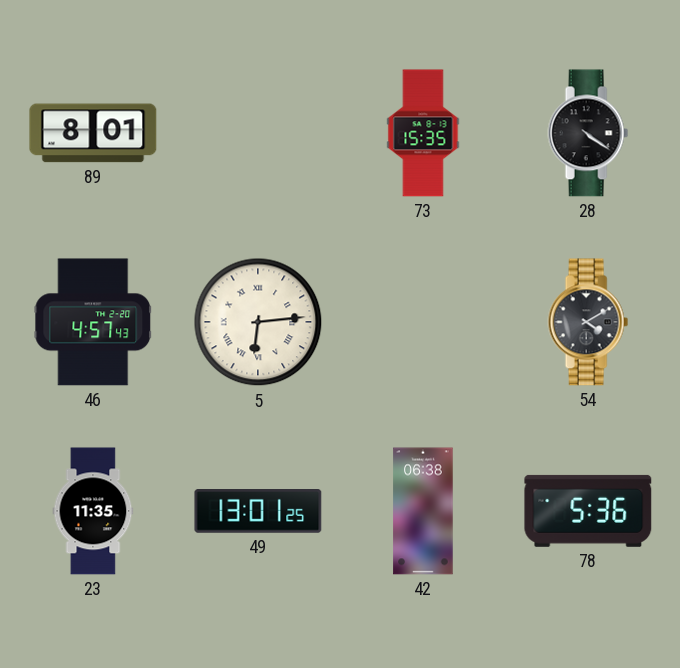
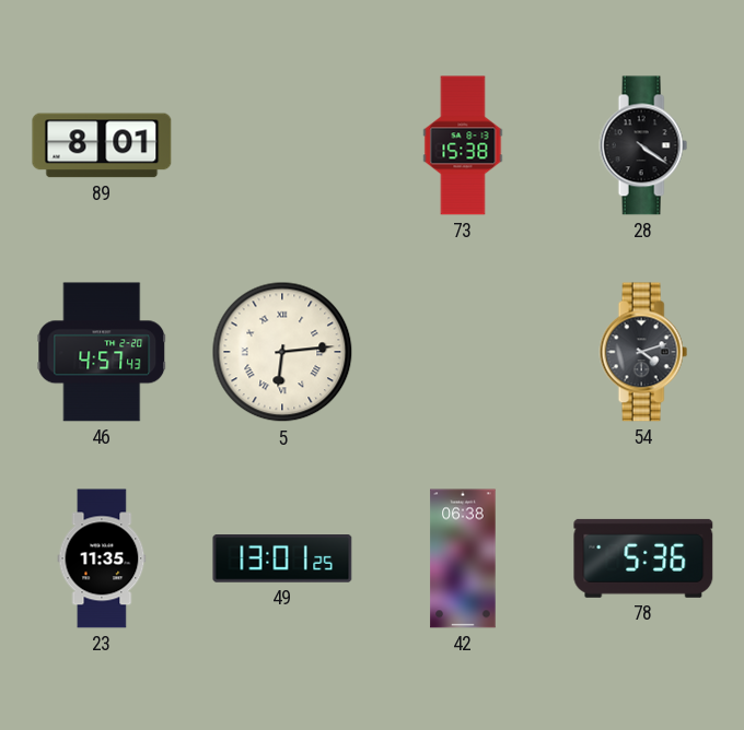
73: 15:35 -> 15:38 (463, 145)
54: 4:10 -> 4:12 (643, 352)
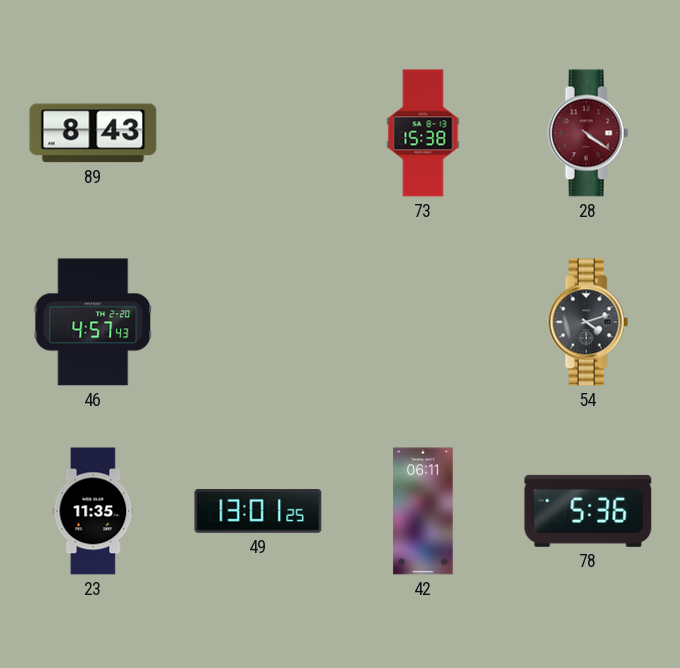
89: 8:01 -> 8:43 (93, 133)
28 dial: black -> burgundy (588, 133)
5: 6:14 -> none (282, 352)
42: 06:38 -> 06:11 (423, 511)
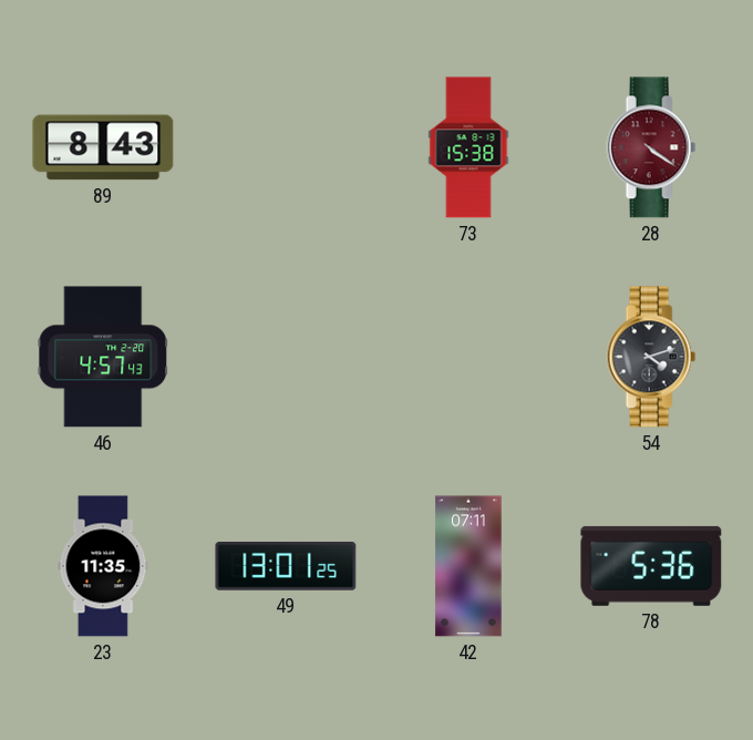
42: 06:11 -> 07:11 (468, 566)
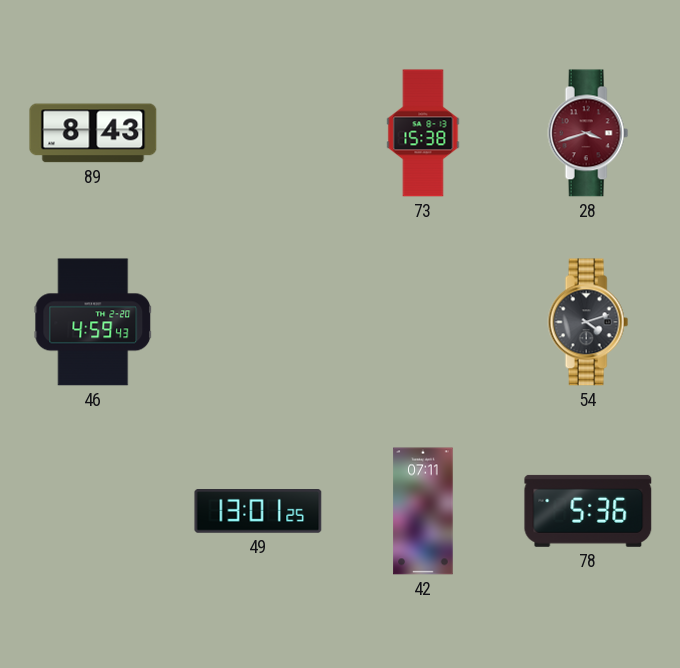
28: 4:21 -> 3:42 (588, 133)
46: 4:57 -> 4:59 (93, 322)
23: 11:35 -> none (103, 566)
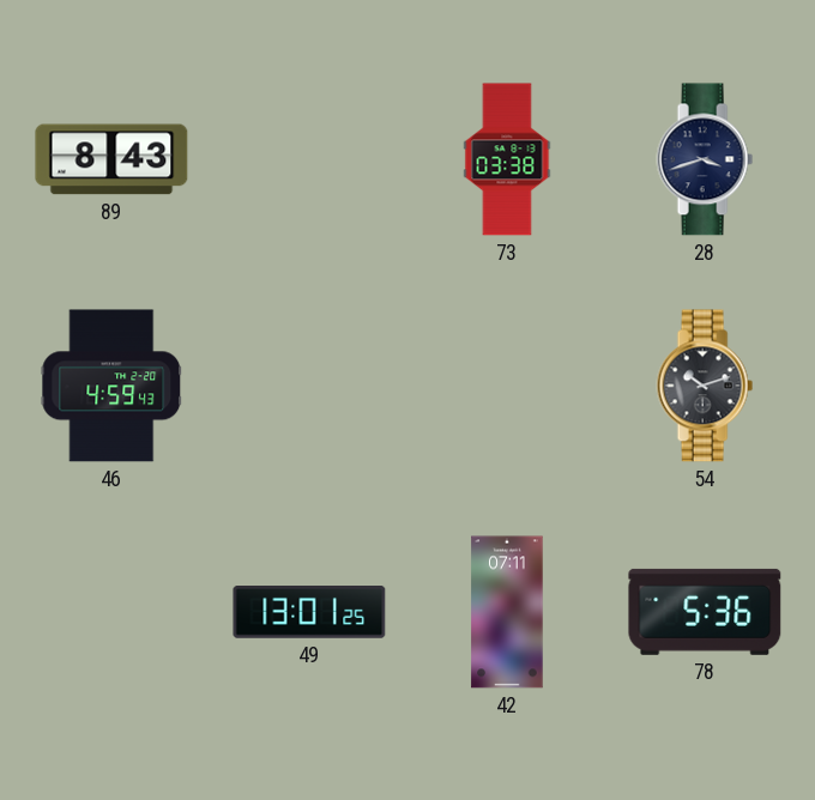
73: 15:38 -> 03:38 (507, 159)
28 dial: burgundy -> navy (705, 159)
54: 4:12 -> 10:12 (705, 386)
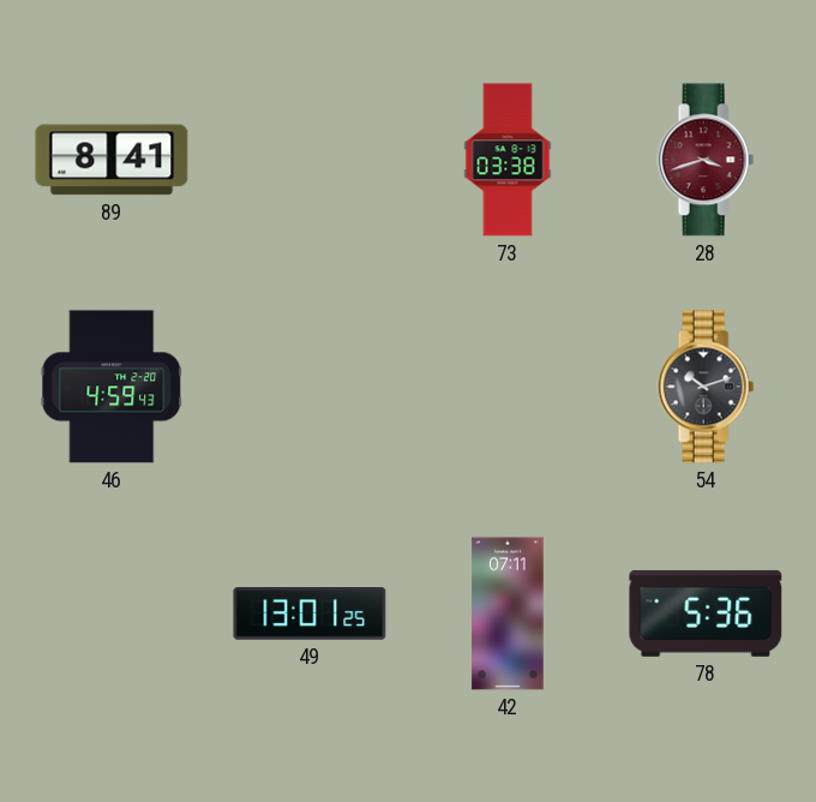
89: 8:43 -> 8:41 (112, 160)
28 dial: navy -> burgundy (706, 160)
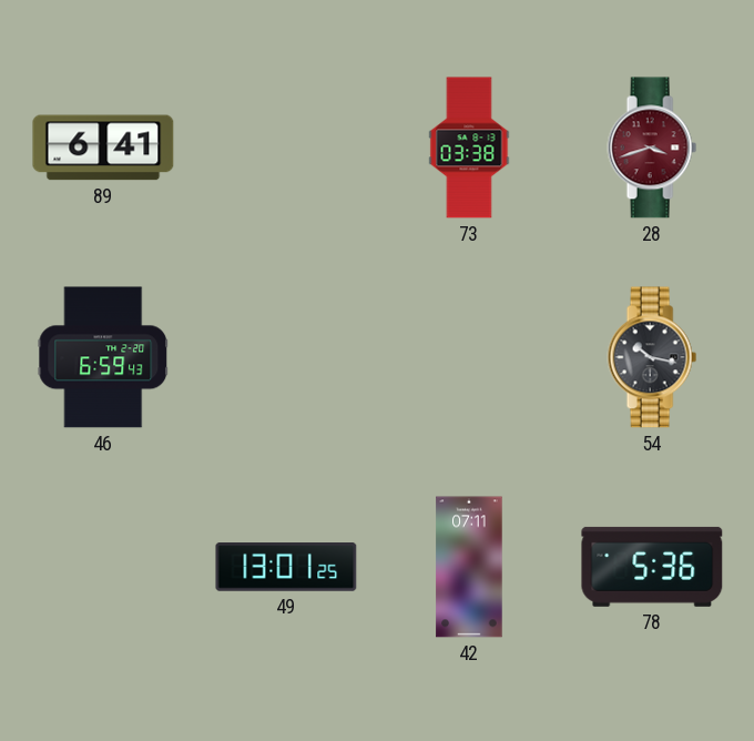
89: 8:41 -> 6:41 (103, 148)
46: 4:59 -> 6:59 (103, 357)
54: 10:12 -> 10:17 (652, 357)
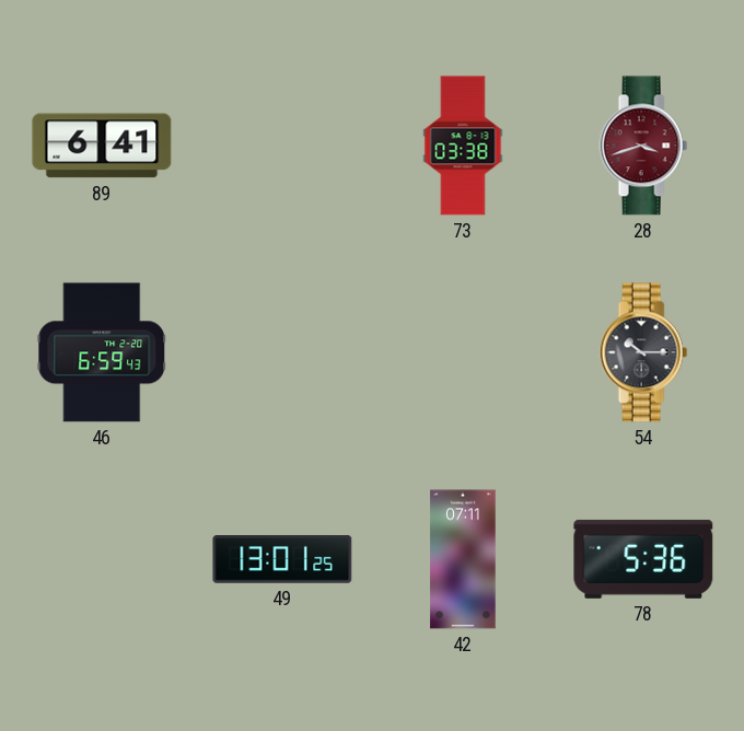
54: 10:17 -> 10:15 (643, 352)
